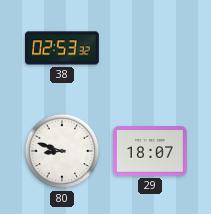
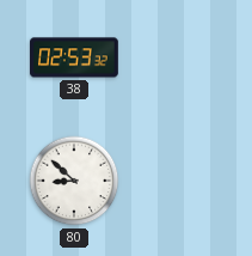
80: 8:48 -> 8:52 (74, 181)
29: 18:07 -> none (151, 151)
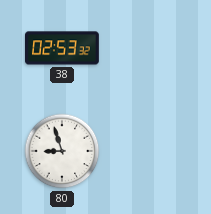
80: 8:52 -> 8:57 (62, 151)
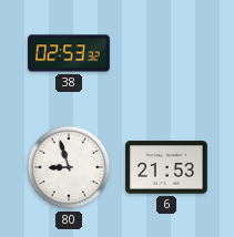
6: none -> 21:53 (167, 167)
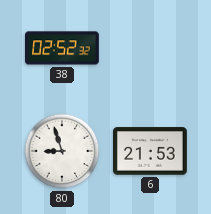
38: 02:53 -> 02:52 (63, 48)
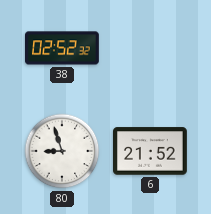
6: 21:53 -> 21:52 (151, 151)
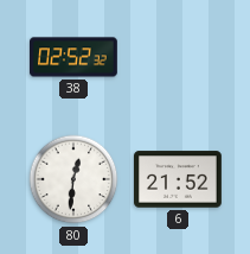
80: 8:57 -> 12:31 (73, 179)
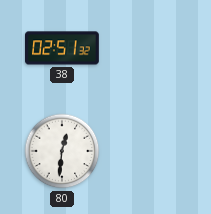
38: 02:52 -> 02:51 (63, 48)
6: 21:52 -> none (179, 179)
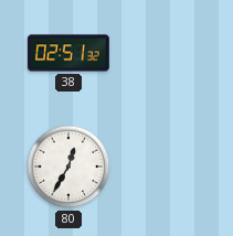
80: 12:31 -> 12:35 (68, 167)
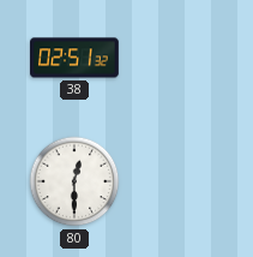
80: 12:35 -> 12:30 (74, 181)
